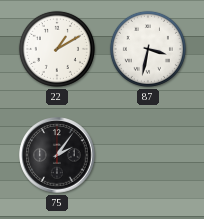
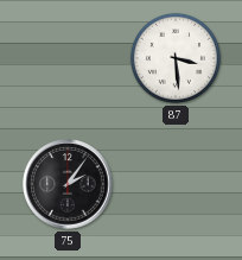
22: 1:10 -> none (57, 49)
87: 3:32 -> 3:29 (176, 58)
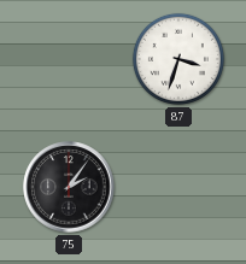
87: 3:29 -> 3:33 (178, 59)
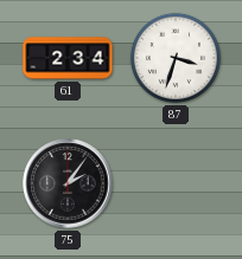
61: none -> 2:34 (68, 58)
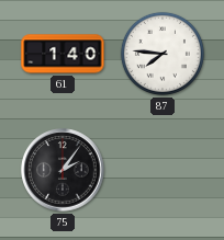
61: 2:34 -> 1:40 (63, 54)
87: 3:33 -> 7:46 (163, 54)
